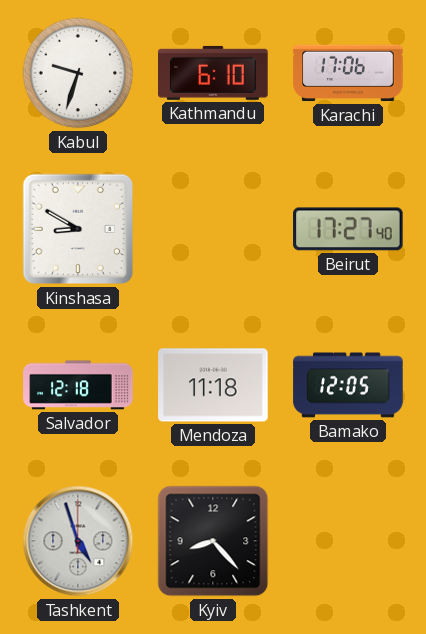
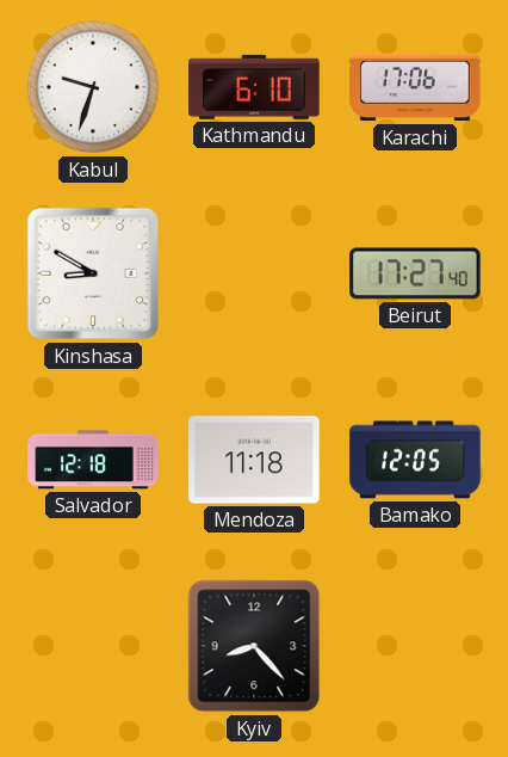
Tashkent: 4:57 -> none (78, 541)
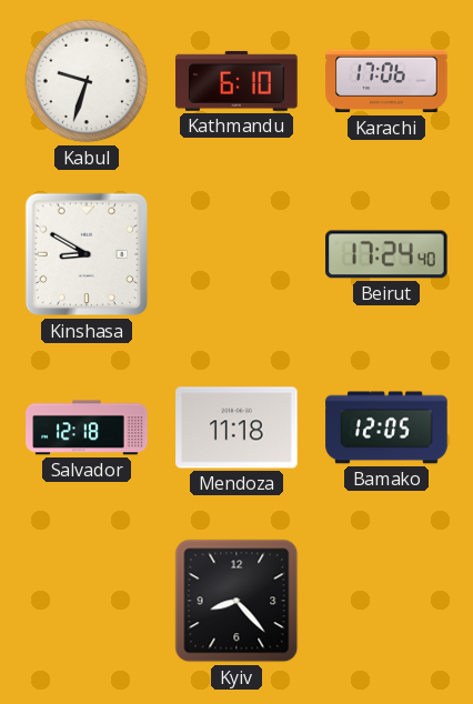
Beirut: 17:27 -> 17:24 (386, 254)
